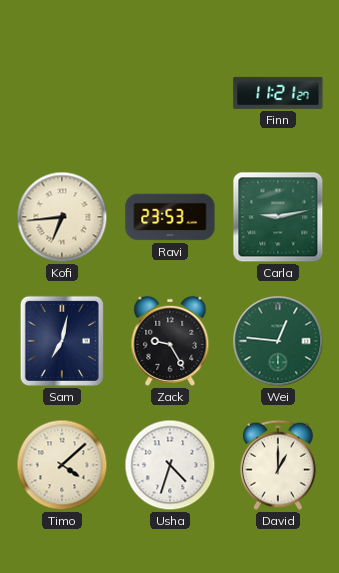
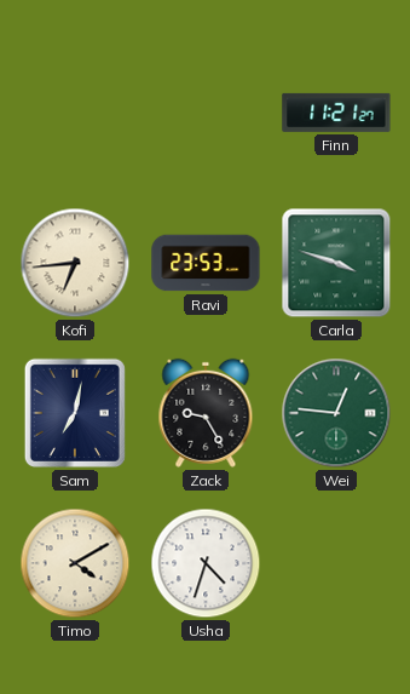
Carla: 9:13 -> 3:48 (336, 263)
Timo: 4:08 -> 4:10 (75, 563)
David: 1:00 -> none (278, 465)
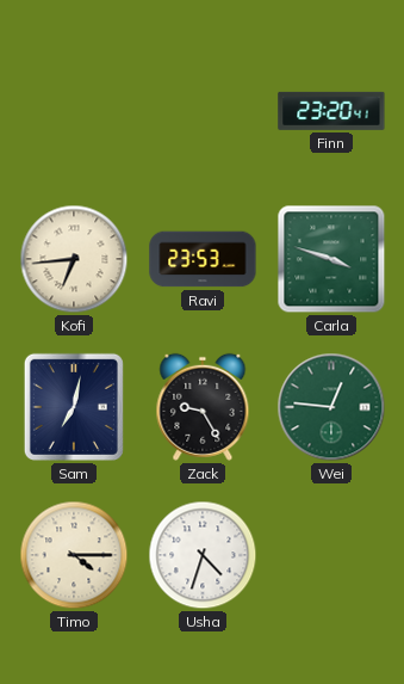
Finn: 11:21 -> 23:20 (331, 111)
Timo: 4:10 -> 4:15 (74, 555)
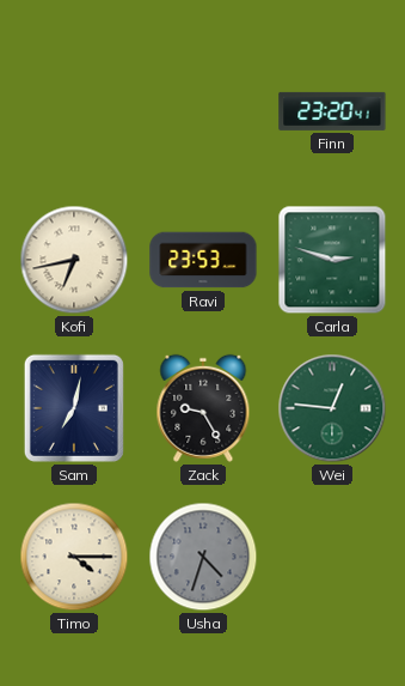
Kofi: 6:44 -> 6:43 (74, 260)
Carla: 3:48 -> 2:48 (332, 260)
Usha dial: white -> grey (203, 557)
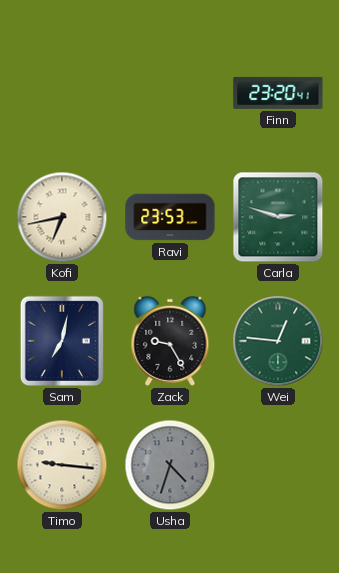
Timo: 4:15 -> 9:16 (62, 465)
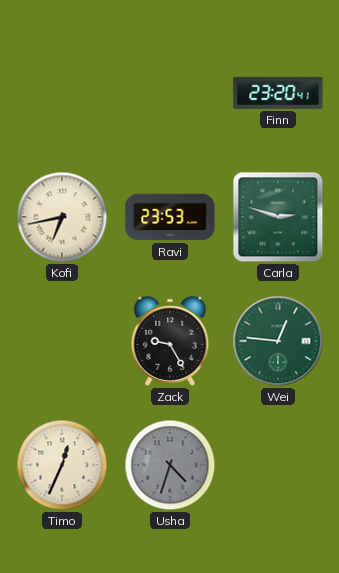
Sam: 7:02 -> none (62, 341)
Timo: 9:16 -> 12:34 (62, 465)
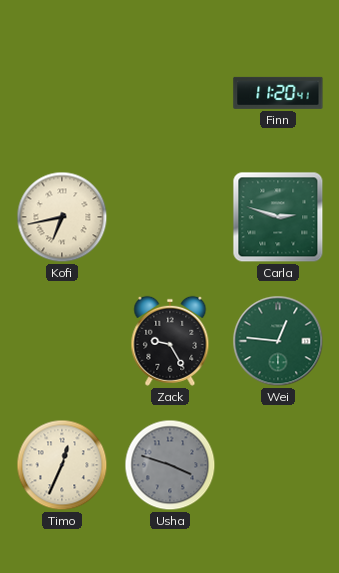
Finn: 23:20 -> 11:20 (278, 93)
Ravi: 23:53 -> none (170, 217)
Usha: 4:33 -> 3:48 (170, 465)
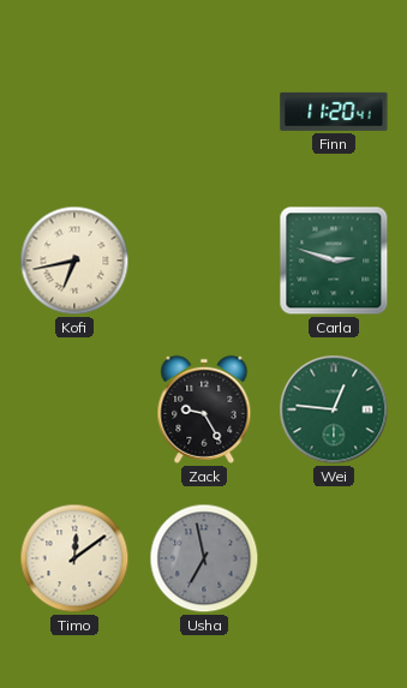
Timo: 12:34 -> 12:09 (74, 558)
Usha: 3:48 -> 6:58 (204, 558)
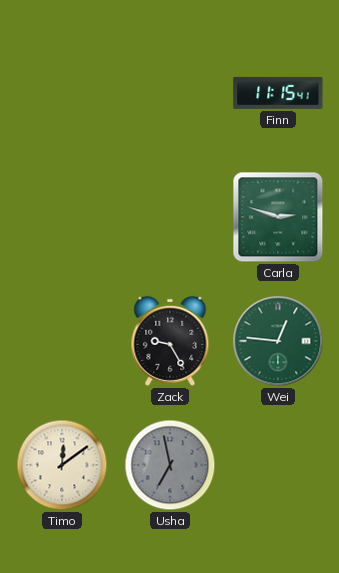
Finn: 11:20 -> 11:15 (278, 93)
Kofi: 6:43 -> none (74, 261)
